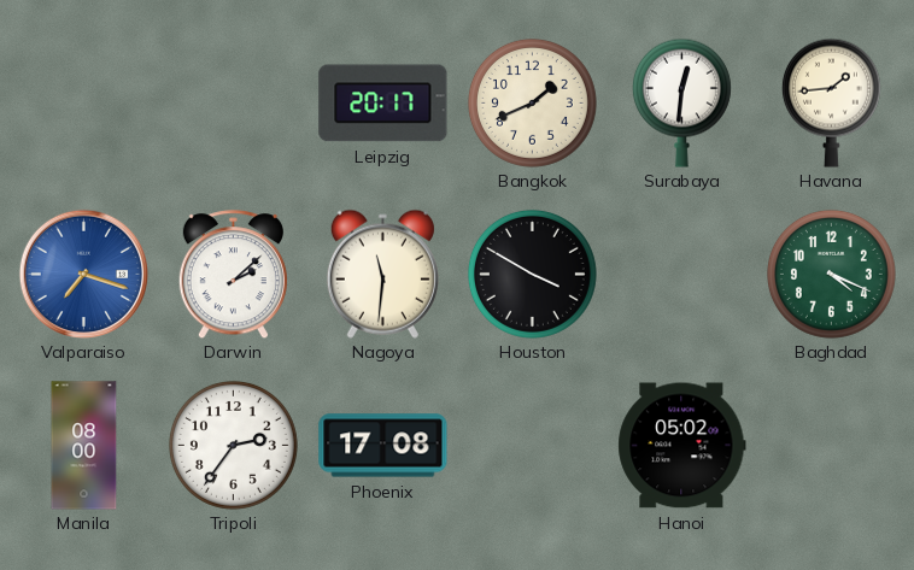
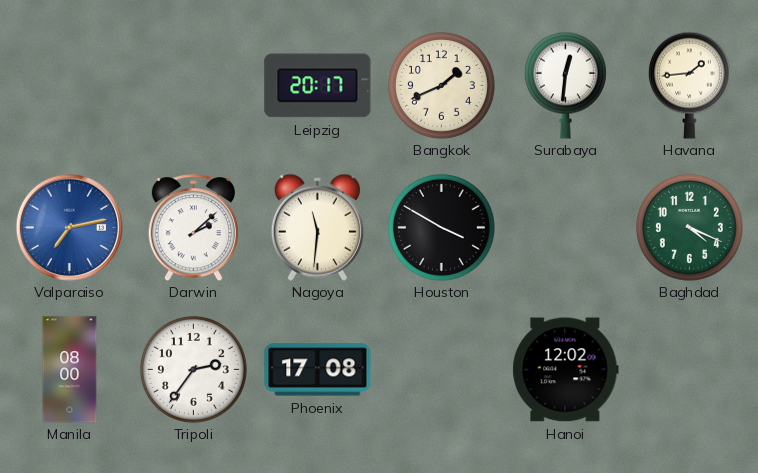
Valparaiso: 7:18 -> 7:13 (69, 227)
Hanoi: 05:02 -> 12:02 (566, 370)
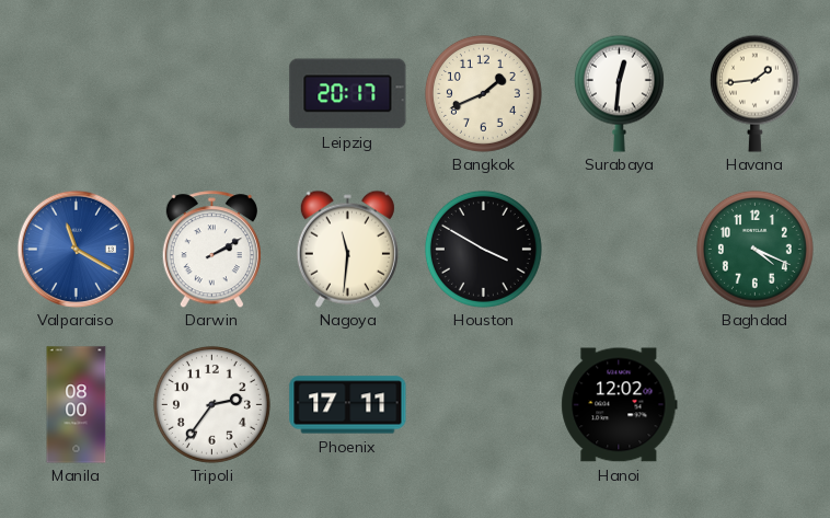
Valparaiso: 7:13 -> 11:20 (76, 249)
Darwin: 2:08 -> 2:10 (211, 250)
Phoenix: 17:08 -> 17:11 (348, 405)
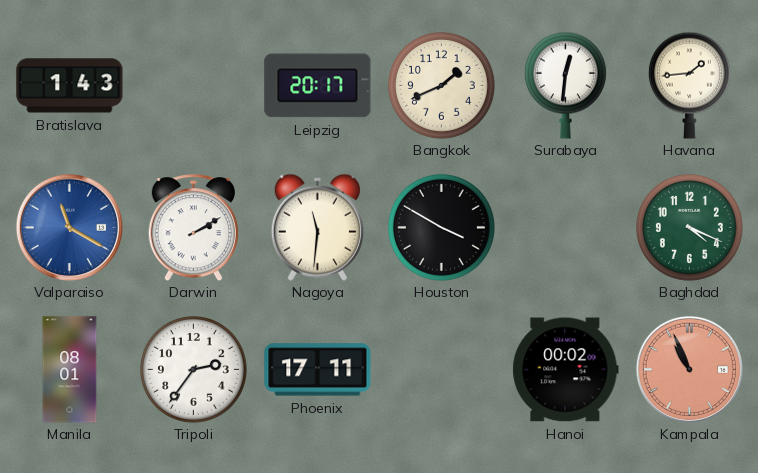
Bratislava: none -> 1:43 (70, 86)
Manila: 08:00 -> 08:01 (70, 370)
Hanoi: 12:02 -> 00:02 (566, 370)
Kampala: none -> 10:56 (689, 369)
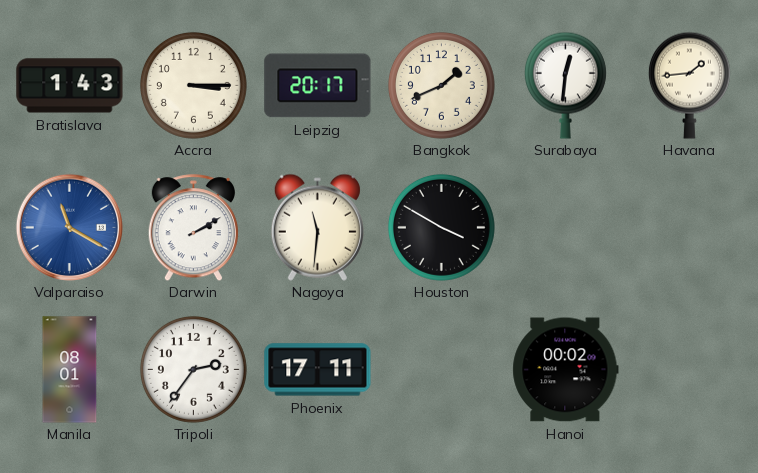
Accra: none -> 3:15 (193, 85)
Baghdad: 4:19 -> none (689, 227)
Kampala: 10:56 -> none (689, 369)
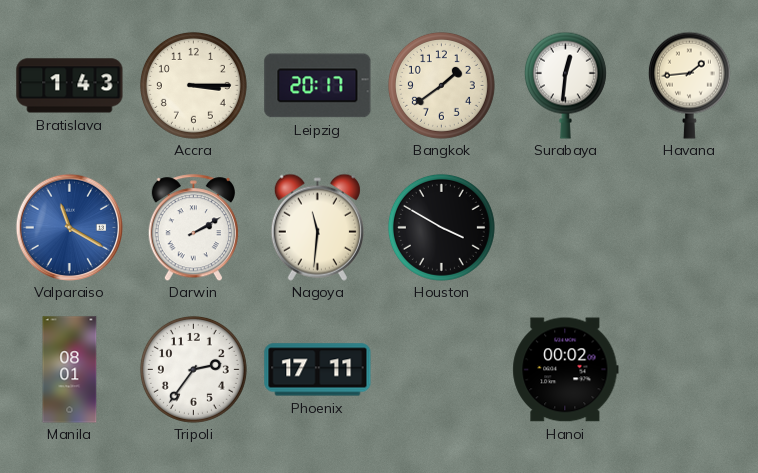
Bangkok: 1:41 -> 1:39 (441, 85)
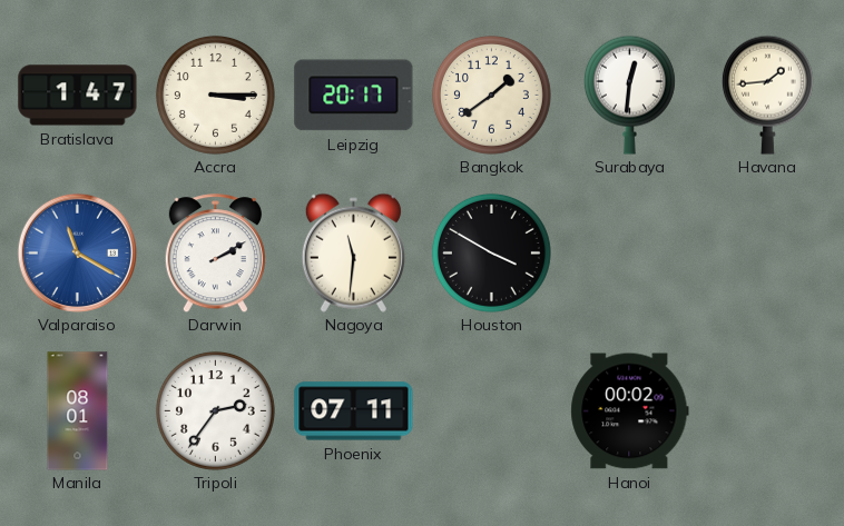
Bratislava: 1:43 -> 1:47 (78, 96)
Phoenix: 17:11 -> 07:11 (354, 411)
